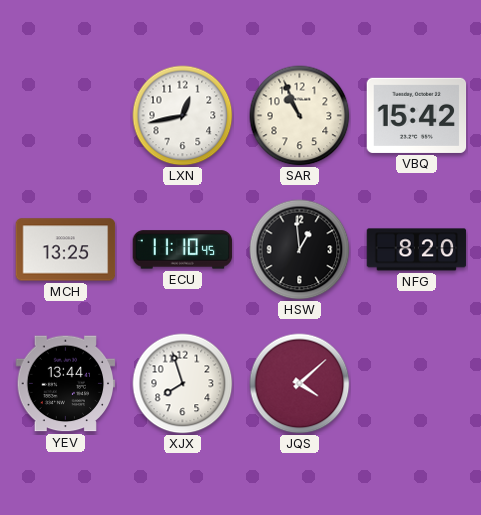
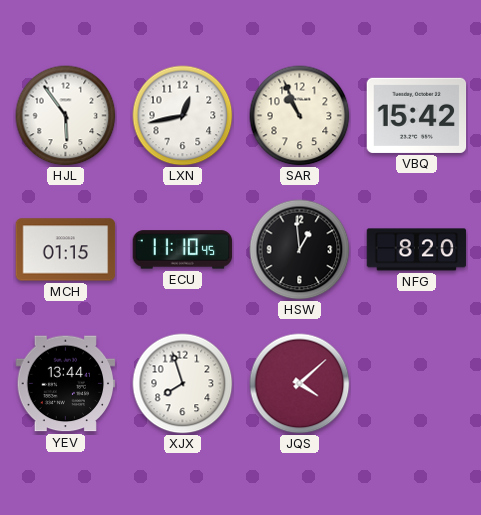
HJL: none -> 5:54 (66, 116)
MCH: 13:25 -> 01:15 (66, 250)
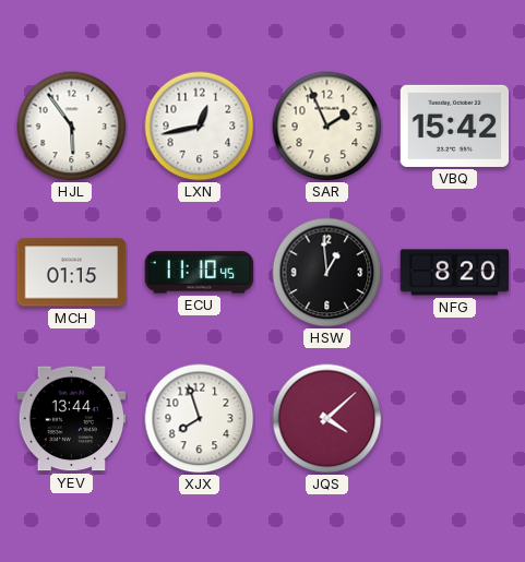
SAR: 10:56 -> 1:56 (327, 127)
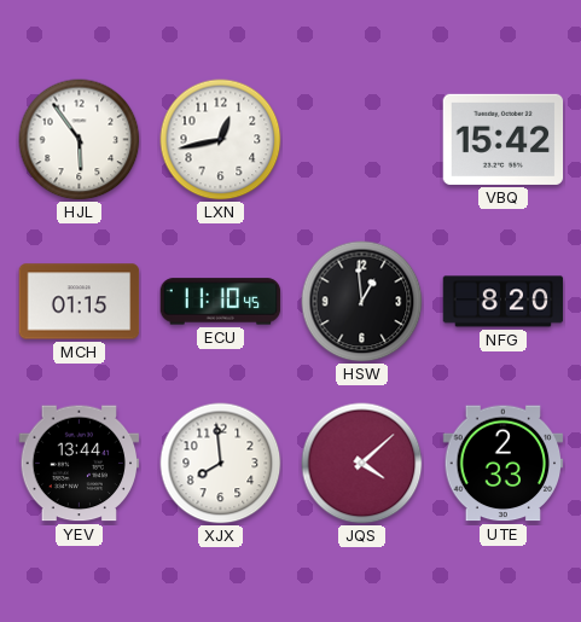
SAR: 1:56 -> none (327, 127)
XJX: 7:57 -> 7:59 (221, 464)
UTE: none -> 2:33 (504, 464)
